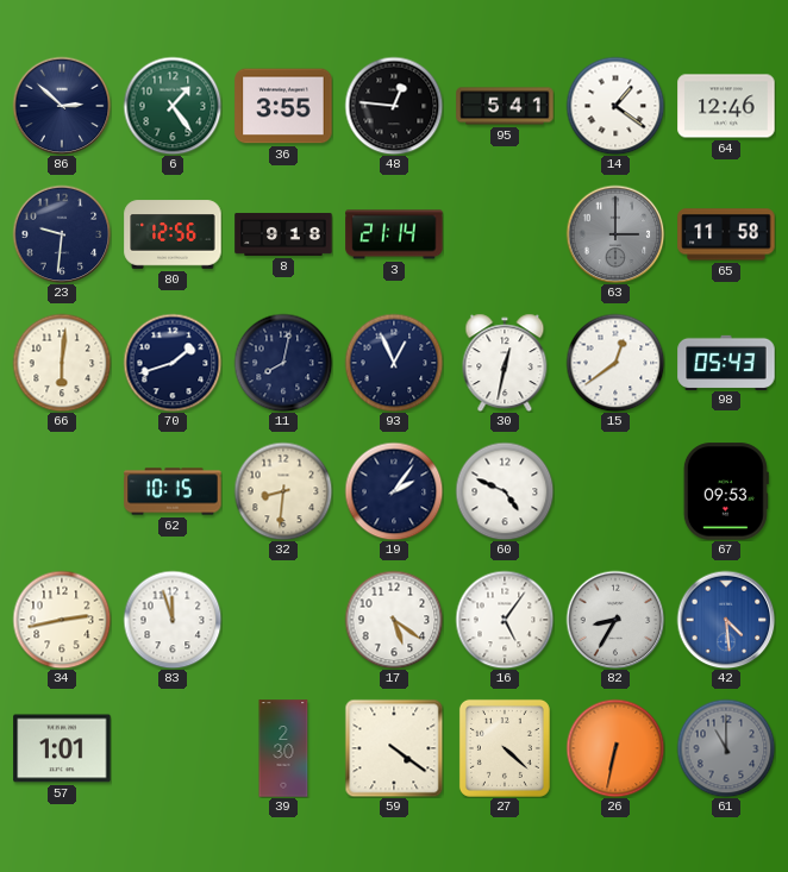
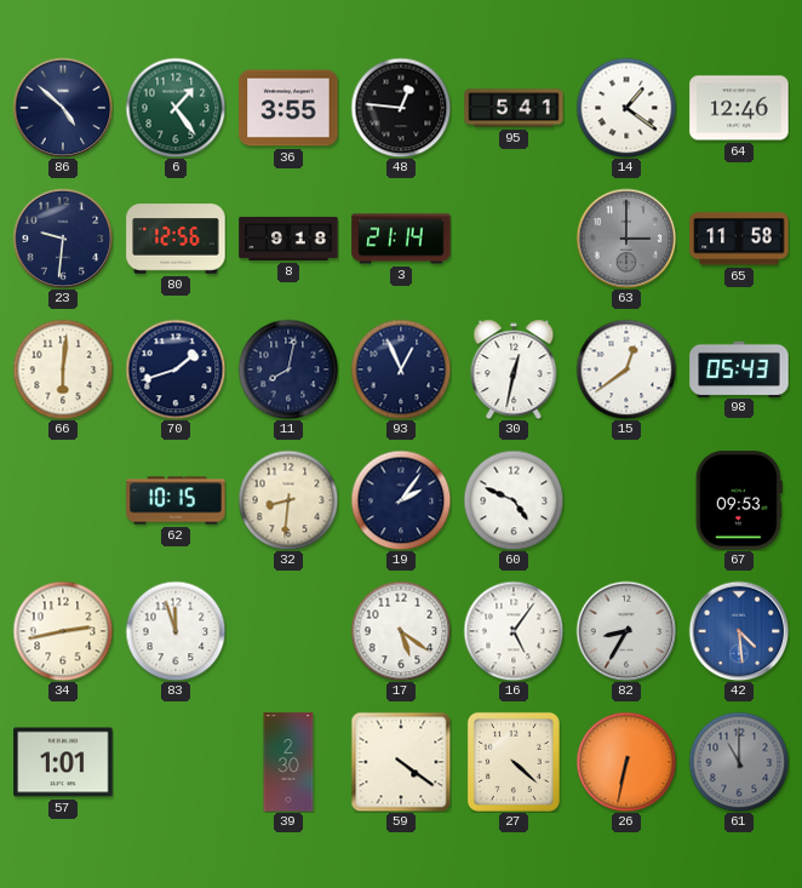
86: 2:52 -> 4:52 (63, 108)
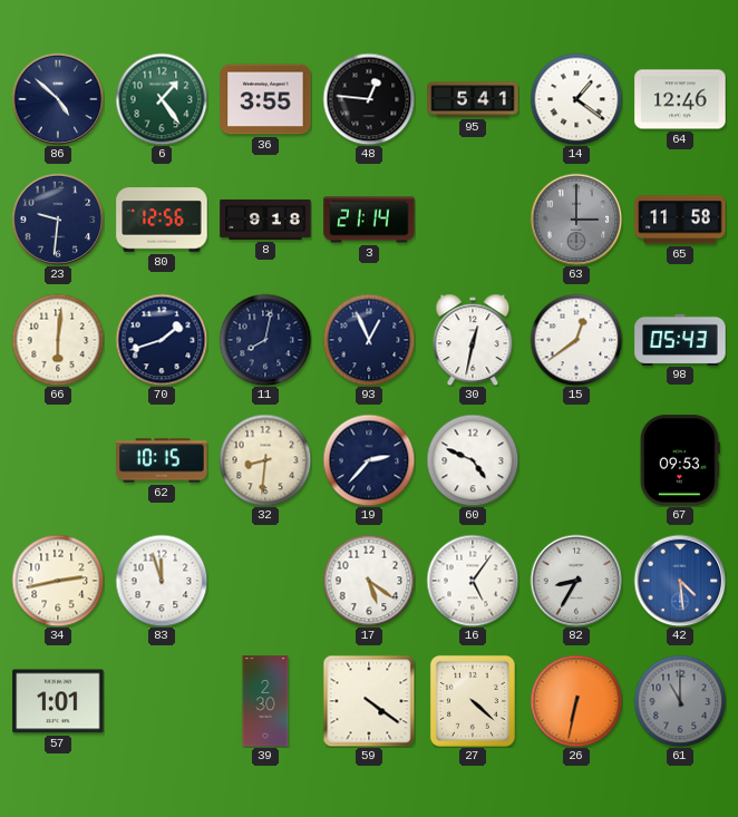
19: 2:06 -> 2:37 (369, 460)
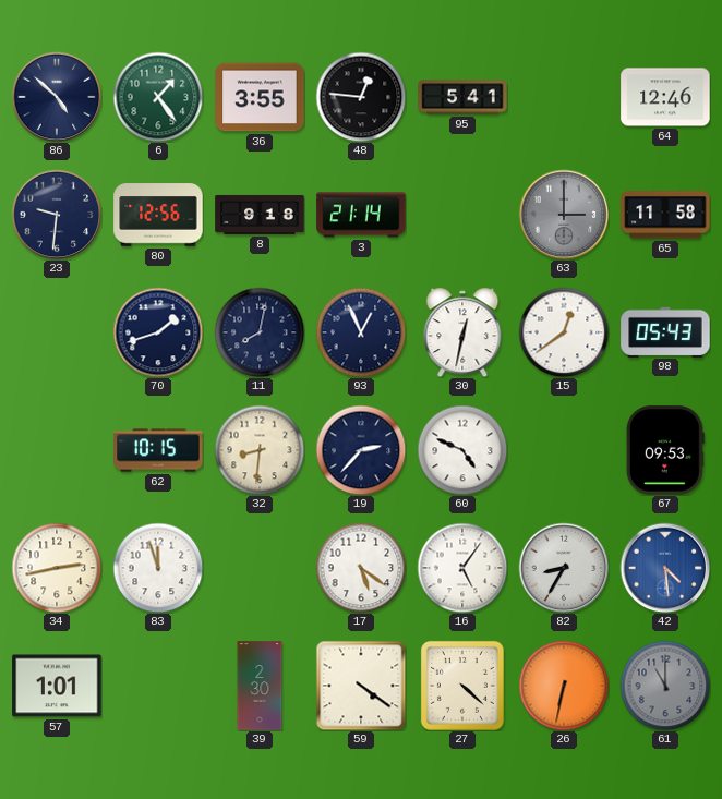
14: 1:21 -> none (576, 99)
66: 6:01 -> none (58, 340)
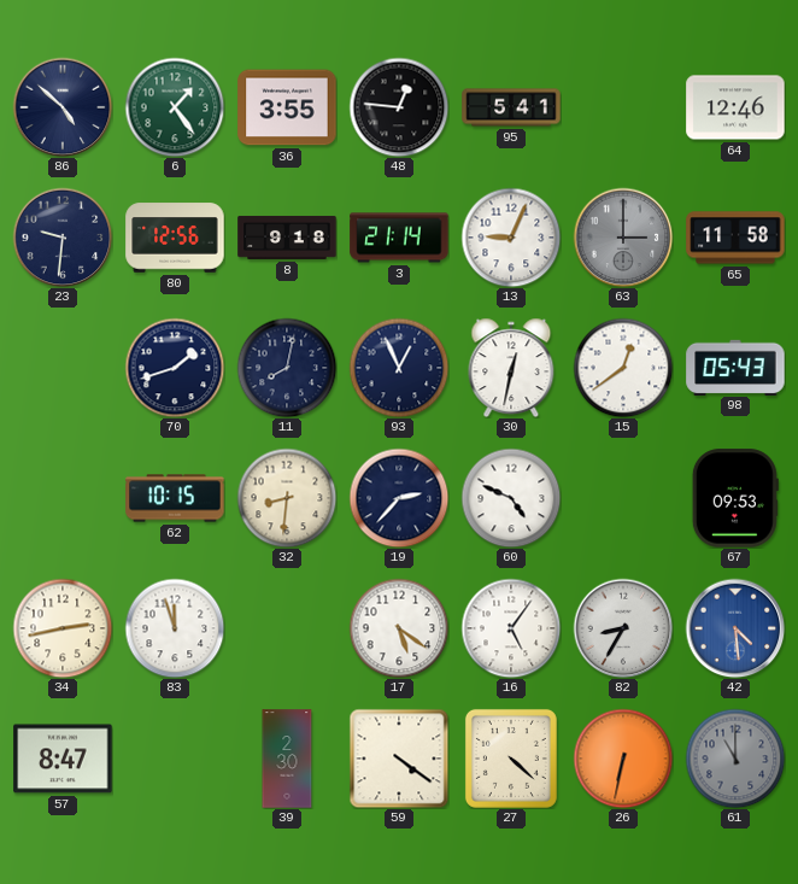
13: none -> 9:04 (511, 238)
57: 1:01 -> 8:47 (63, 759)
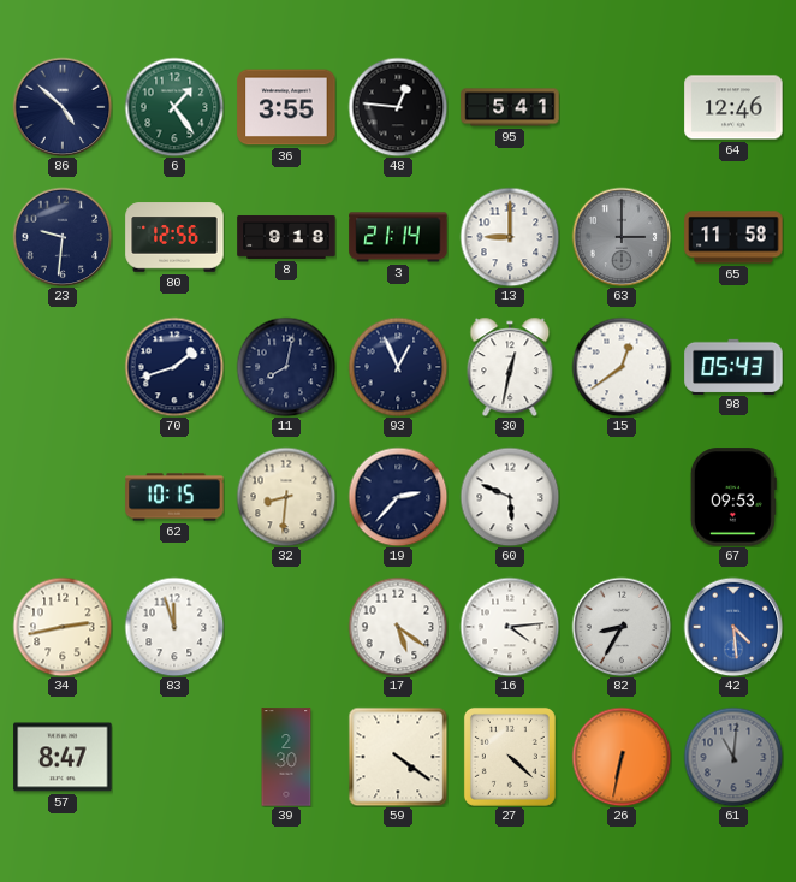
13: 9:04 -> 9:00 (510, 237)
60: 4:49 -> 5:49 (510, 497)
16: 5:06 -> 4:14 (510, 627)
61: 11:00 -> 11:01 (733, 757)
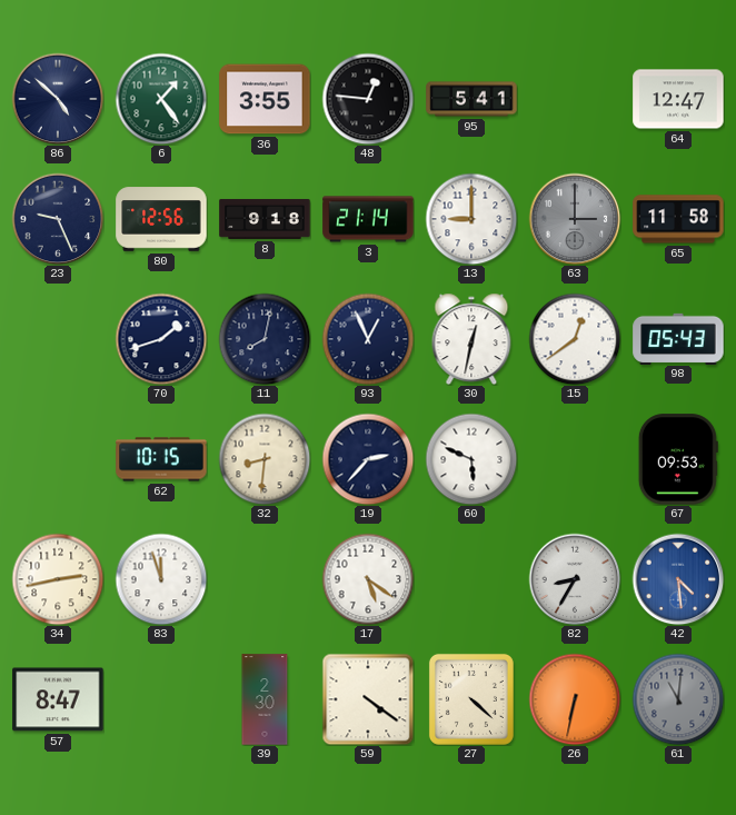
64: 12:46 -> 12:47 (678, 99)
23: 9:31 -> 9:26 (58, 219)
16: 4:14 -> none (510, 627)
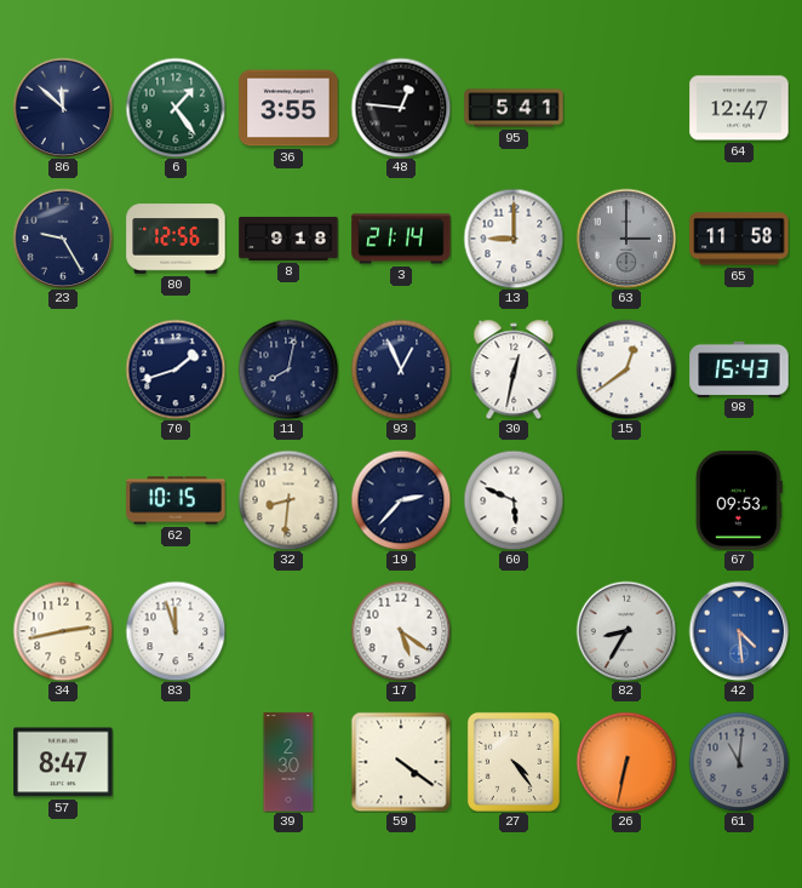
86: 4:52 -> 11:52 (63, 108)
23: 9:26 -> 9:25 (63, 239)
98: 05:43 -> 15:43 (739, 368)
27: 4:22 -> 4:24 (514, 762)
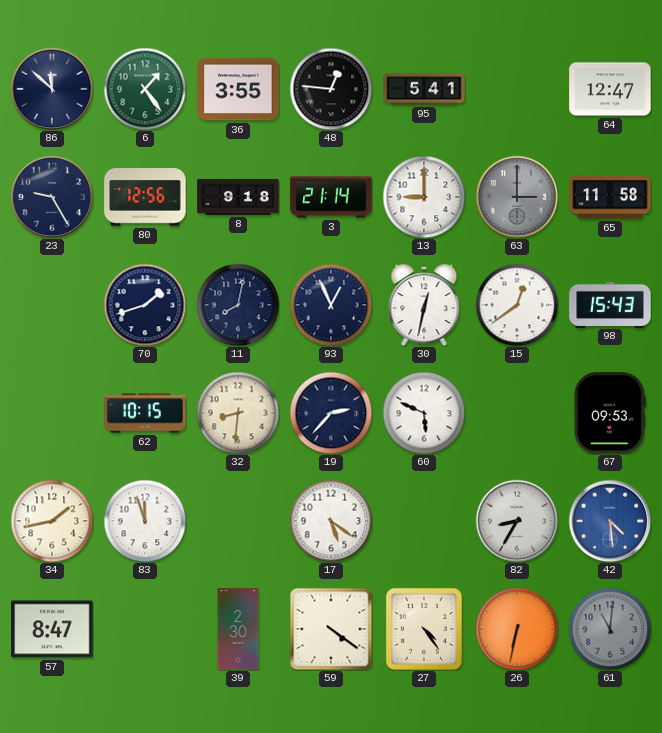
34: 2:43 -> 1:43 (52, 521)
